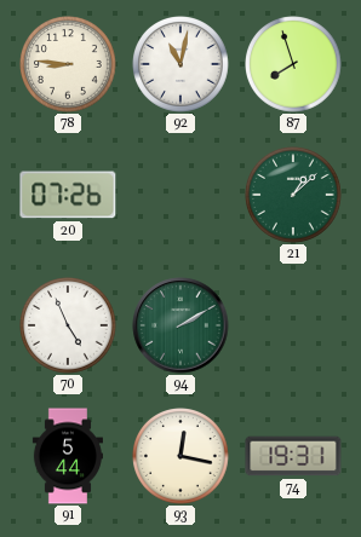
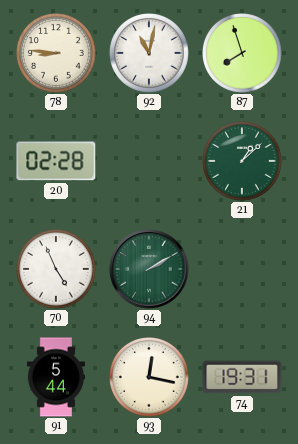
20: 07:26 -> 02:28 (56, 161)
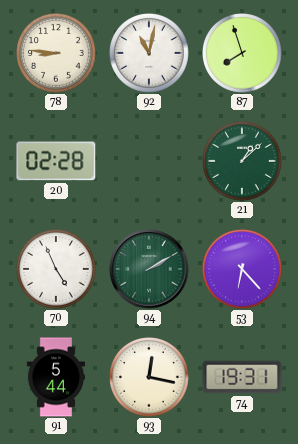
53: none -> 6:23 (243, 270)
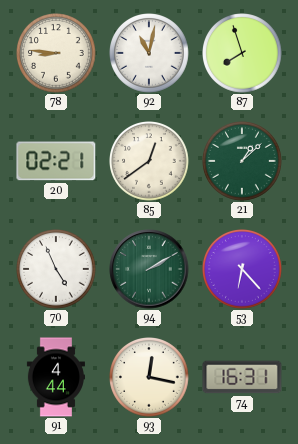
20: 02:28 -> 02:21 (56, 161)
85: none -> 12:39 (150, 162)
91: 5:44 -> 4:44 (56, 377)
74: 19:31 -> 16:31 (242, 377)
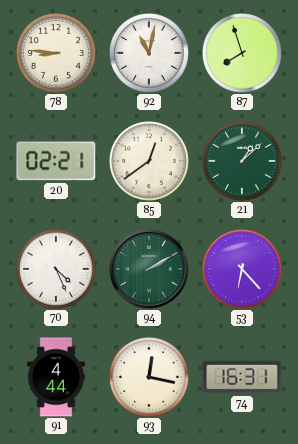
70: 4:56 -> 4:26 (57, 270)
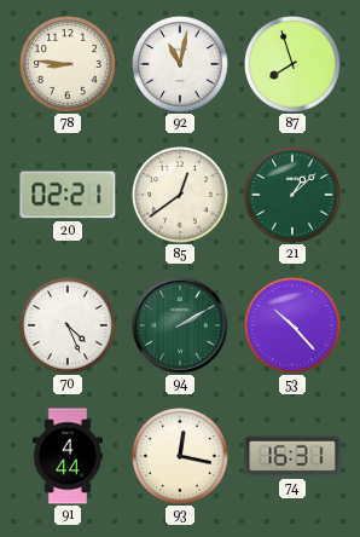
53: 6:23 -> 10:23 (294, 327)
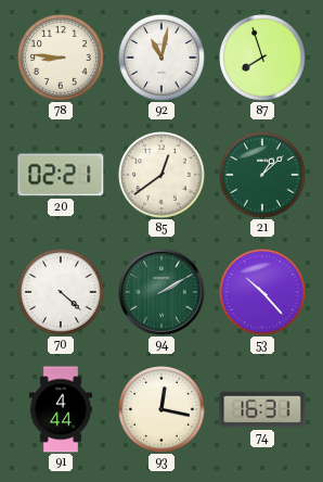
70: 4:26 -> 4:22 (62, 293)
